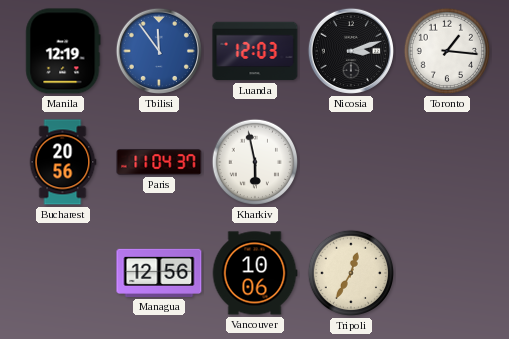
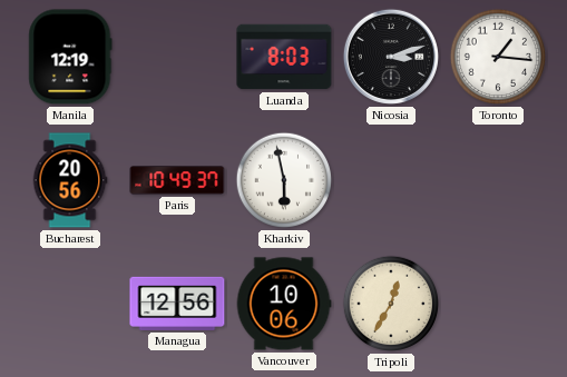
Tbilisi: 11:54 -> none (159, 51)
Luanda: 12:03 -> 8:03 (284, 57)
Paris: 11:04 -> 10:49 (177, 180)
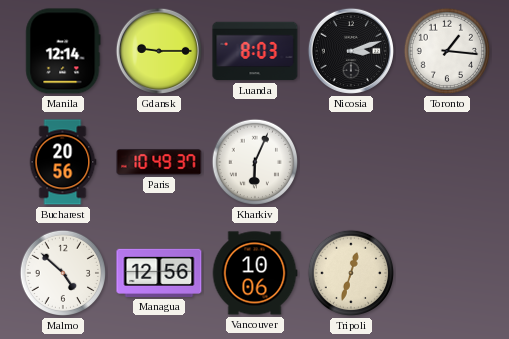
Manila: 12:19 -> 12:14 (63, 51)
Gdansk: none -> 9:15 (159, 51)
Kharkiv: 5:58 -> 6:04 (255, 162)
Malmo: none -> 4:52 (63, 273)
Tripoli: 12:35 -> 12:33 (351, 273)
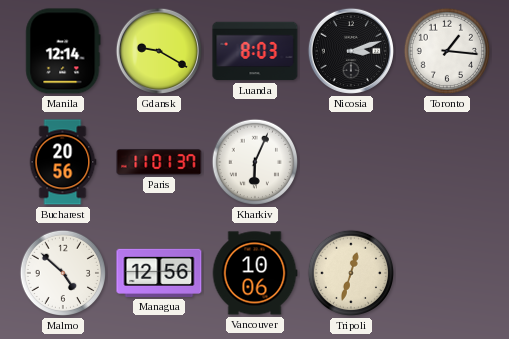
Gdansk: 9:15 -> 9:20 (159, 51)
Paris: 10:49 -> 11:01 (159, 162)
